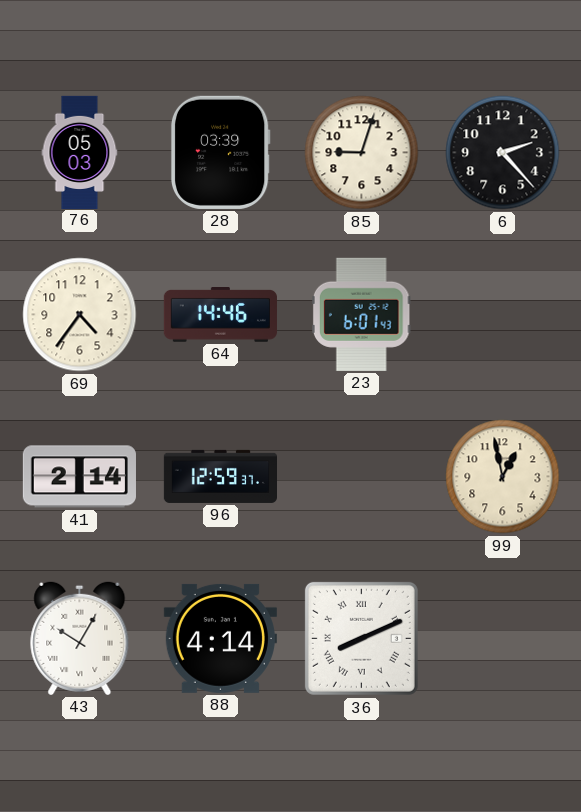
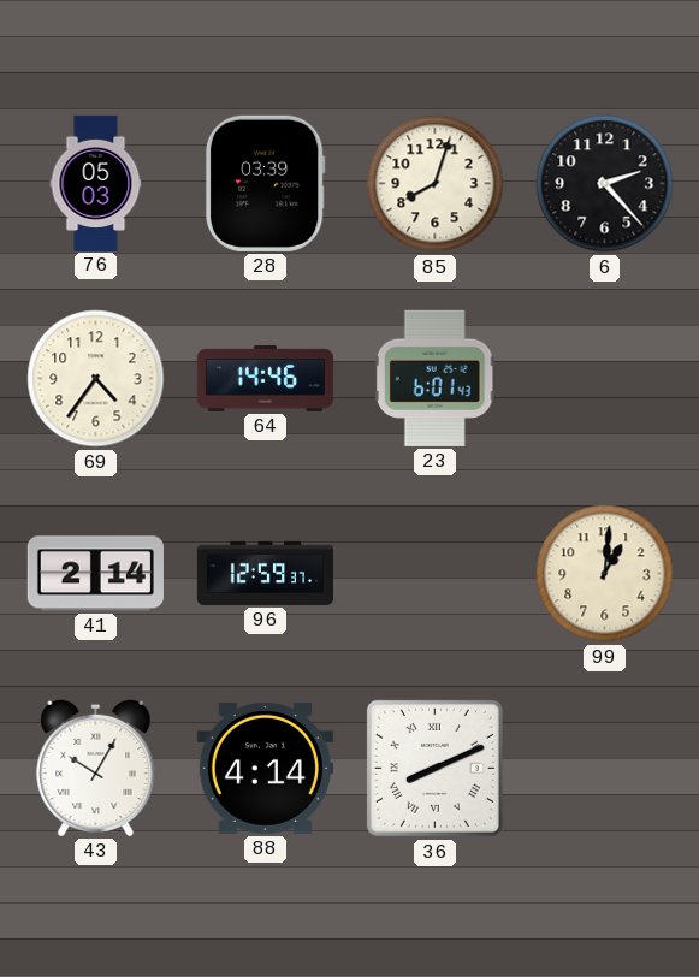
85: 9:03 -> 8:03 (436, 184)
99: 12:58 -> 1:01 (605, 574)
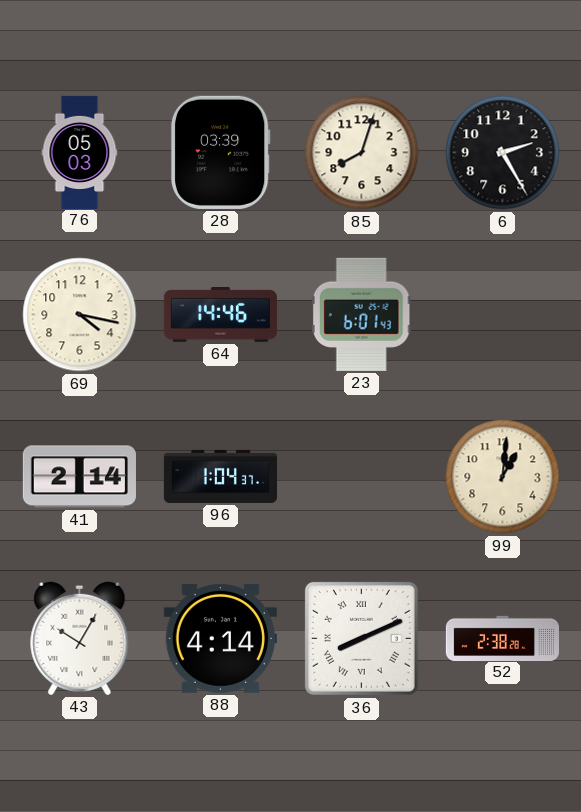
6: 2:23 -> 2:25 (503, 153)
69: 4:36 -> 4:17 (80, 315)
96: 12:59 -> 1:04 (220, 476)
52: none -> 2:38 (502, 638)
